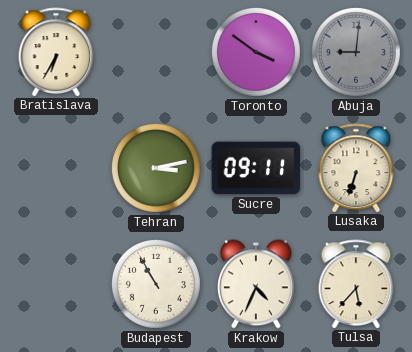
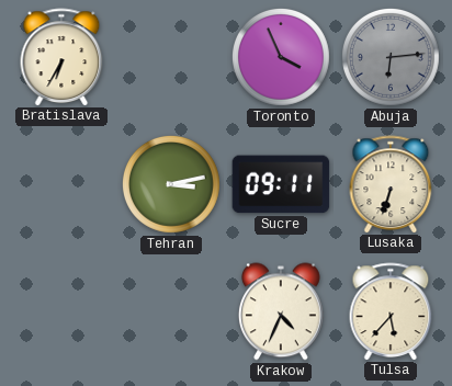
Toronto: 3:51 -> 3:56 (281, 57)
Abuja: 9:01 -> 6:14 (391, 57)
Budapest: 10:55 -> none (156, 284)
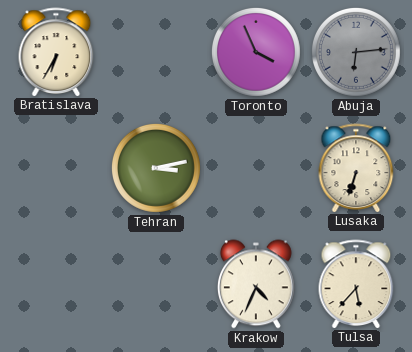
Sucre: 09:11 -> none (281, 184)
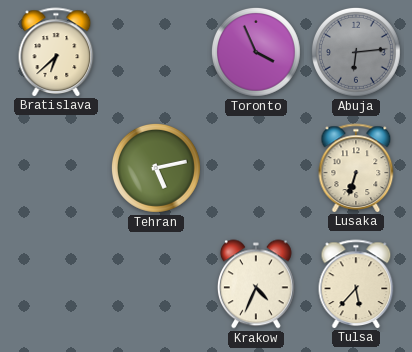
Bratislava: 6:35 -> 6:38 (56, 52)
Tehran: 3:13 -> 5:13 (156, 168)
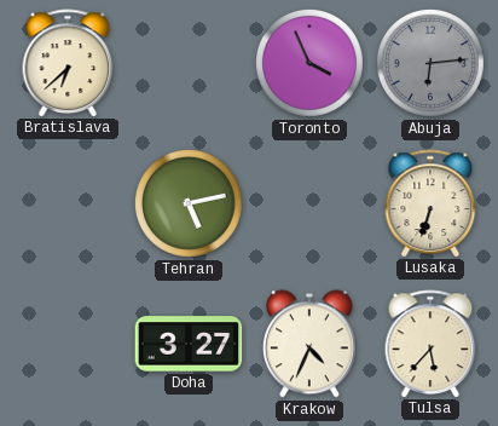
Doha: none -> 3:27 (189, 344)
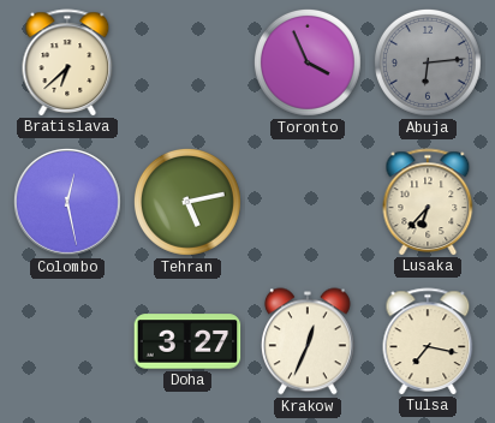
Colombo: none -> 12:28 (67, 202)
Lusaka: 6:33 -> 6:37 (428, 202)
Krakow: 4:34 -> 12:34 (308, 341)
Tulsa: 5:37 -> 7:17 (428, 341)
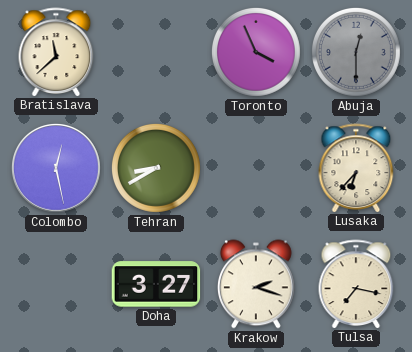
Bratislava: 6:38 -> 11:38 (56, 52)
Abuja: 6:14 -> 12:30 (356, 52)
Tehran: 5:13 -> 8:40 (156, 168)
Krakow: 12:34 -> 2:18 (256, 284)
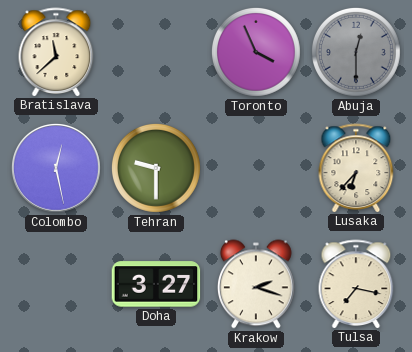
Tehran: 8:40 -> 9:30 (156, 168)
